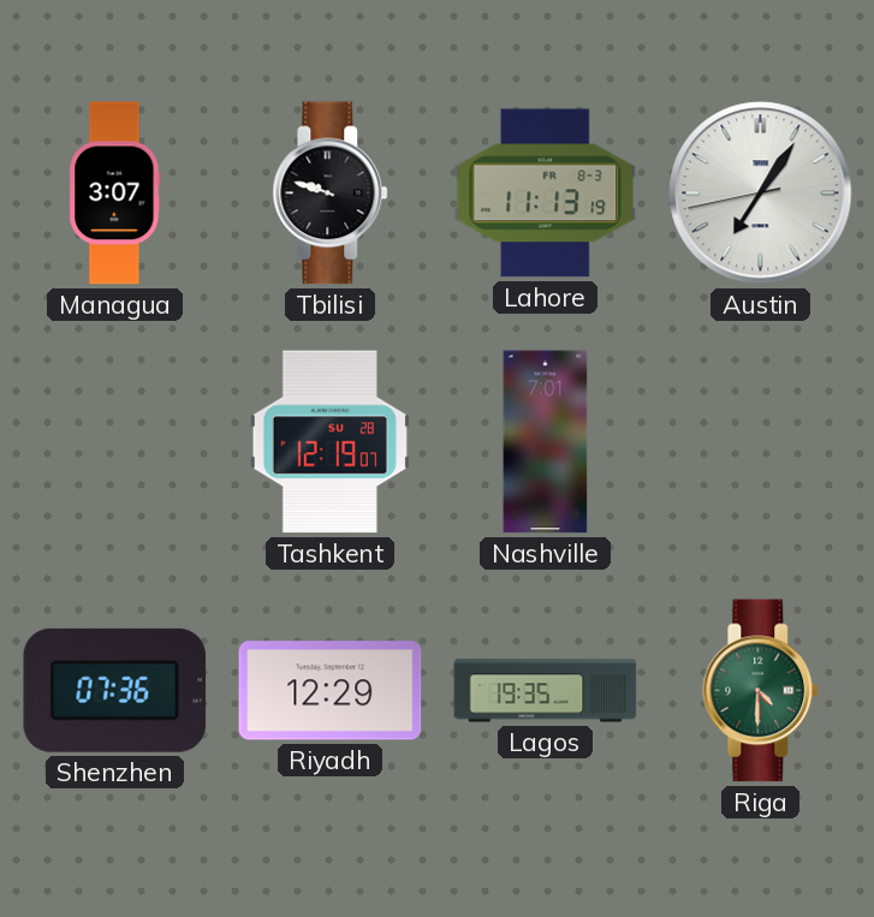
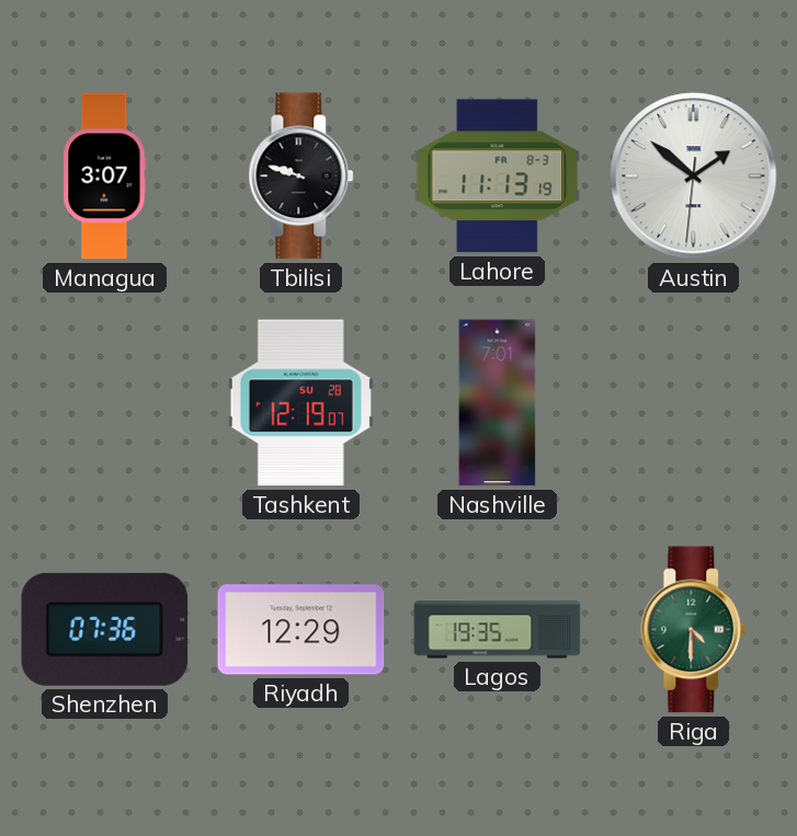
Austin: 7:05 -> 1:51 (694, 176)
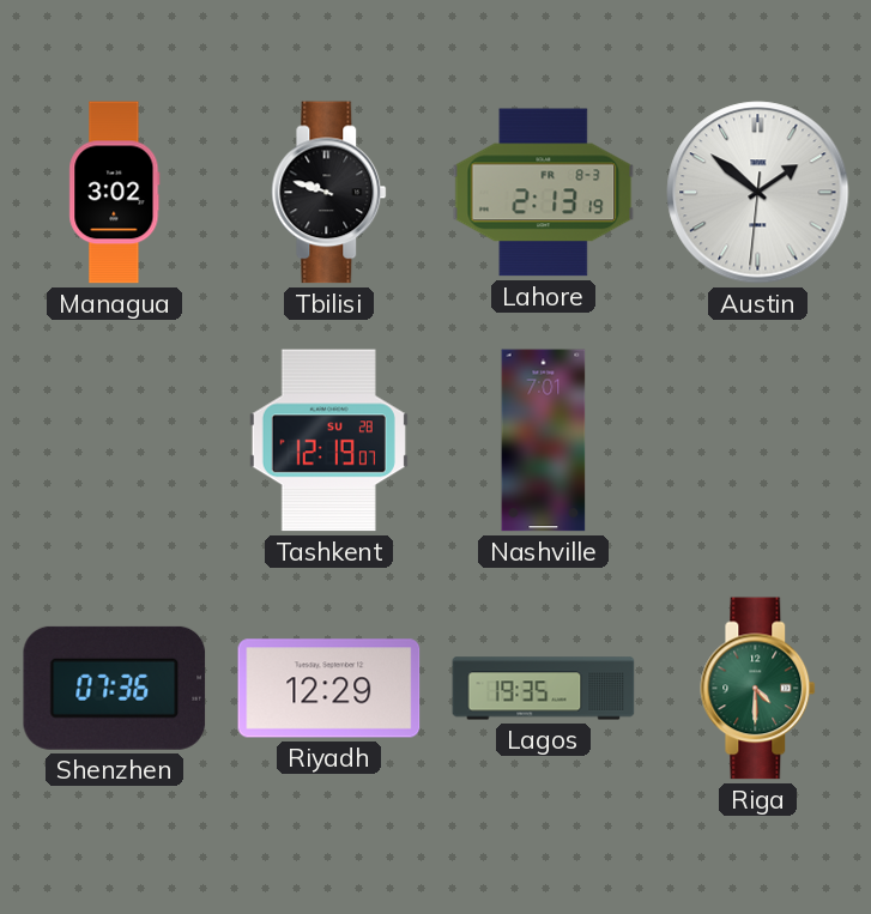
Managua: 3:07 -> 3:02 (115, 193)
Lahore: 11:13 -> 2:13 (544, 193)
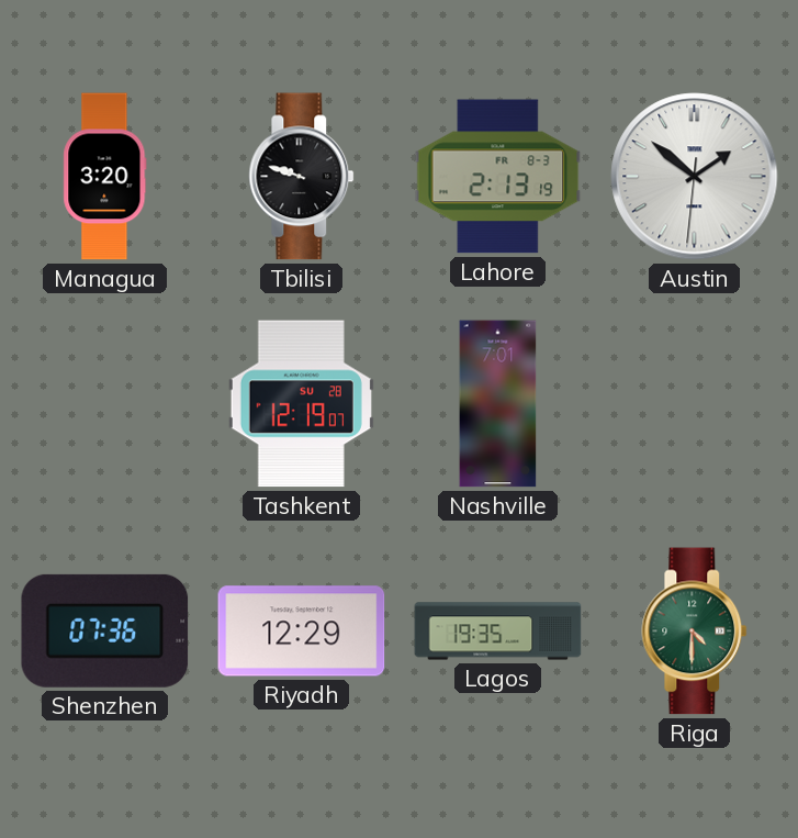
Managua: 3:02 -> 3:20 (105, 177)
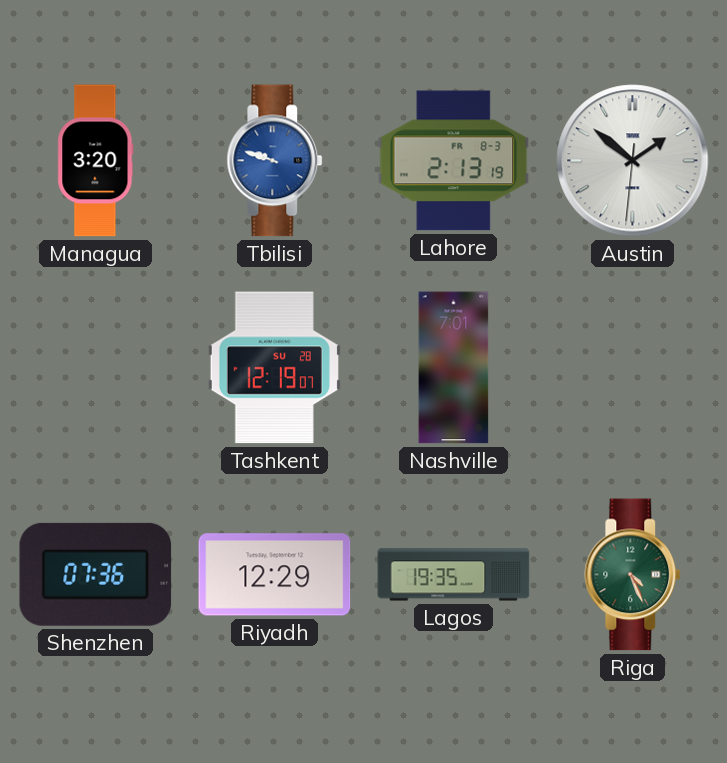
Tbilisi dial: black -> blue (275, 161)
Riga: 4:30 -> 4:26 (633, 575)
